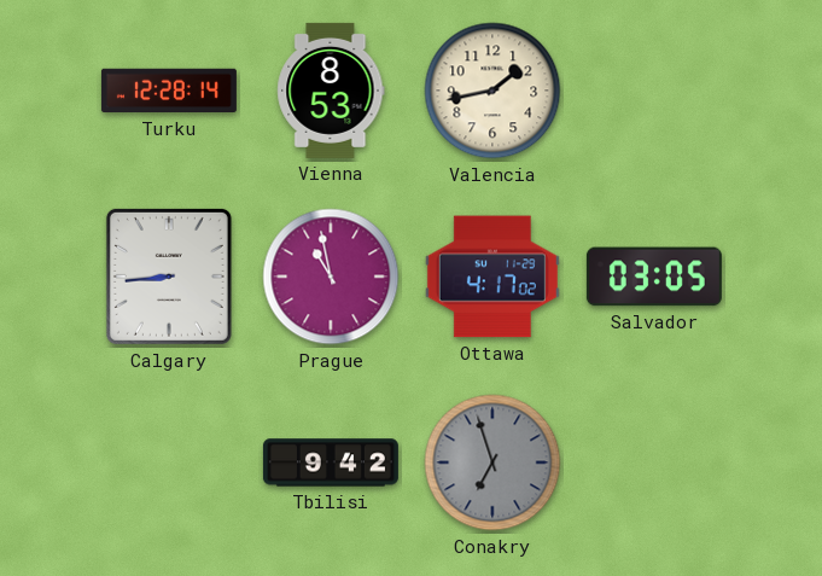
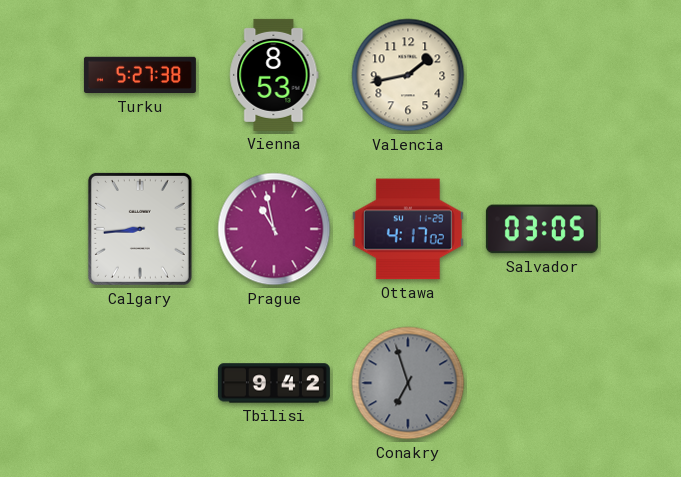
Turku: 12:28 -> 5:27 (140, 75)
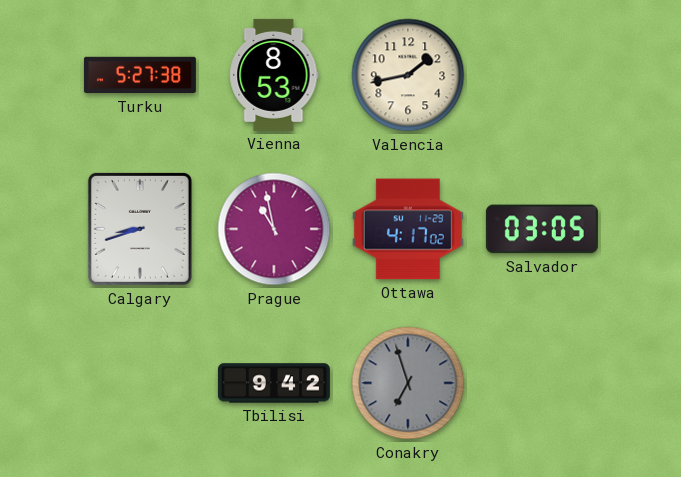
Calgary: 8:44 -> 8:42 (140, 229)
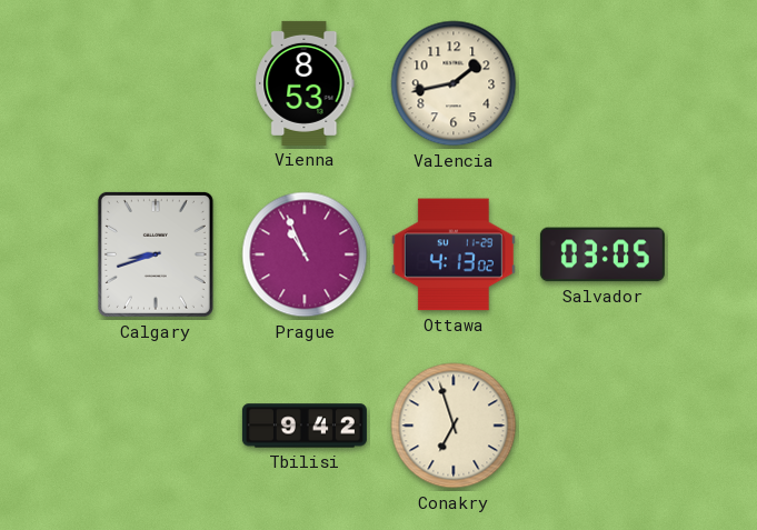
Turku: 5:27 -> none (140, 75)
Prague: 10:58 -> 10:56 (305, 254)
Ottawa: 4:17 -> 4:13 (454, 254)
Conakry dial: grey -> cream (454, 426)
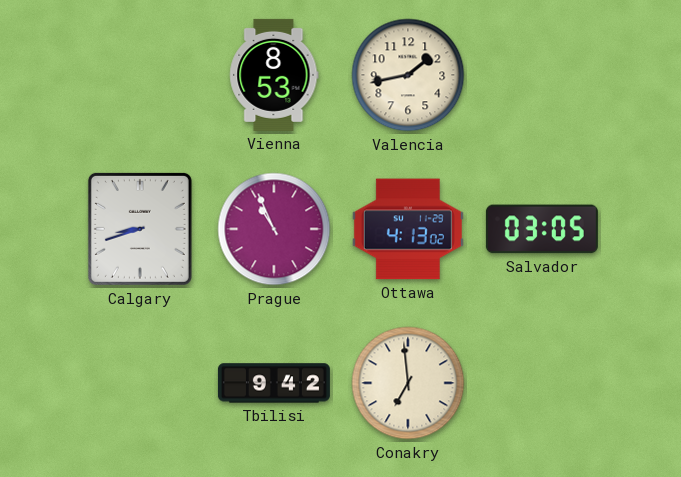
Conakry: 6:57 -> 6:59 (408, 383)
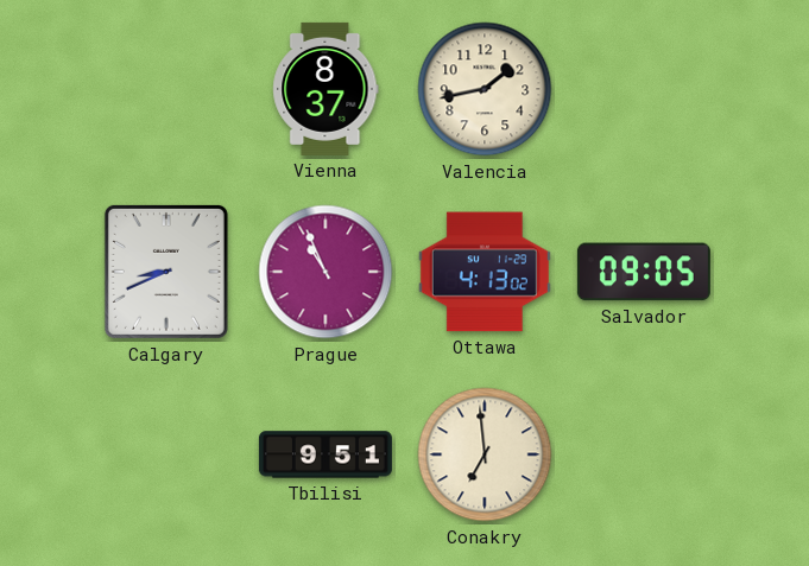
Vienna: 8:53 -> 8:37 (326, 89)
Calgary: 8:42 -> 8:41 (166, 272)
Salvador: 03:05 -> 09:05 (644, 272)
Tbilisi: 9:42 -> 9:51 (326, 454)
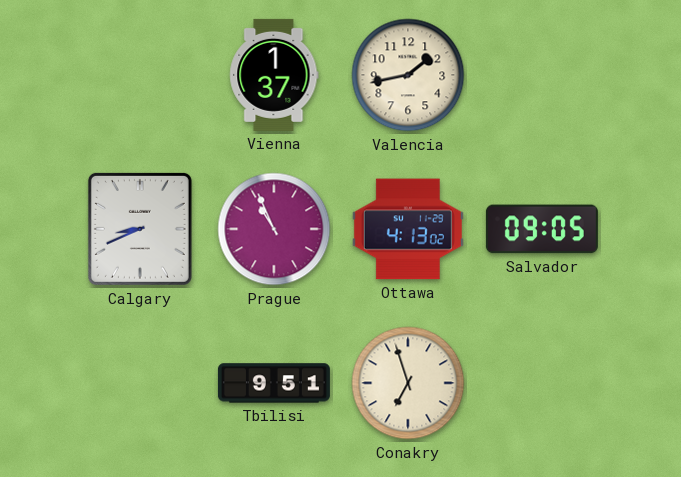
Vienna: 8:37 -> 1:37 (274, 75)
Conakry: 6:59 -> 6:57 (408, 383)
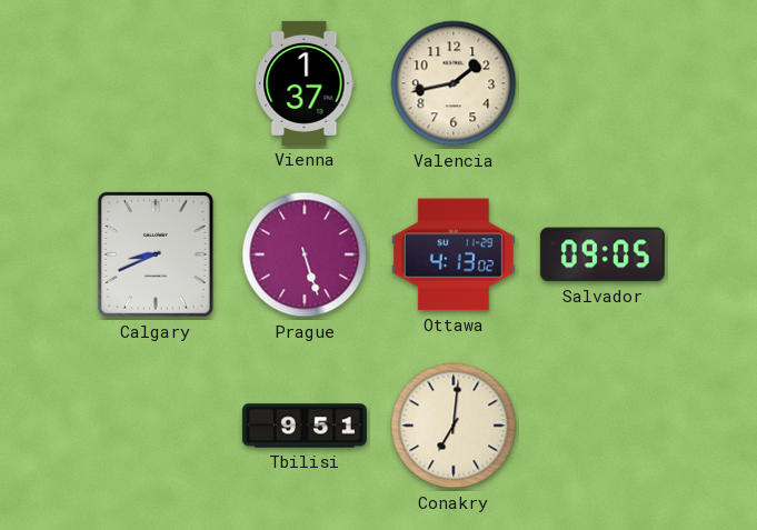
Prague: 10:56 -> 5:27 (305, 254)
Conakry: 6:57 -> 7:01 (454, 426)
